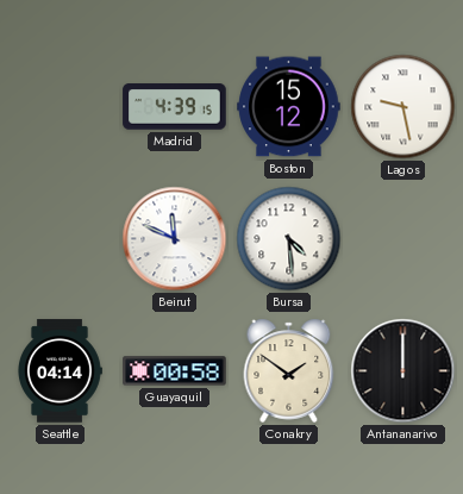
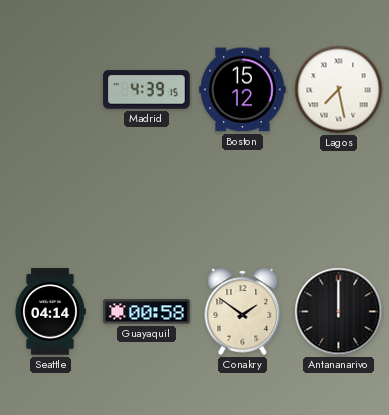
Lagos: 9:28 -> 7:28 (339, 90)
Beirut: 11:49 -> none (175, 239)
Bursa: 4:29 -> none (289, 239)
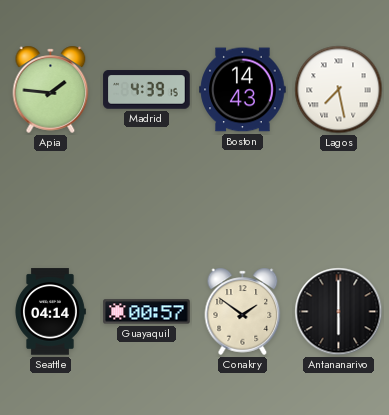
Apia: none -> 1:46 (51, 89)
Boston: 15:12 -> 14:43 (243, 90)
Guayaquil: 00:58 -> 00:57 (147, 312)
Antananarivo: 12:00 -> 6:00 (339, 312)
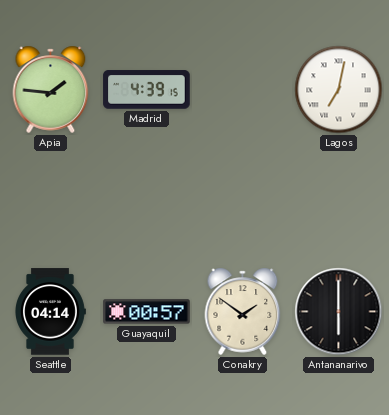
Boston: 14:43 -> none (243, 90)
Lagos: 7:28 -> 7:02 (339, 90)
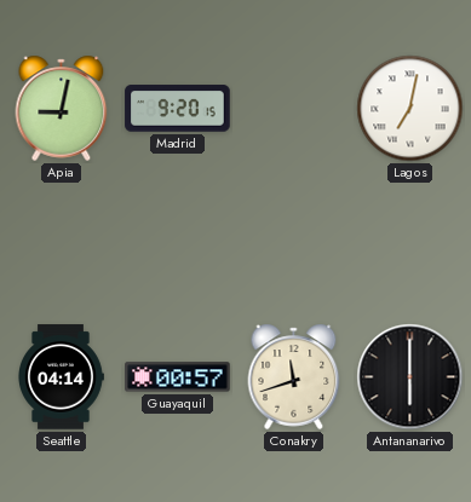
Apia: 1:46 -> 9:02 (62, 108)
Madrid: 4:39 -> 9:20 (178, 109)
Conakry: 1:51 -> 11:42 (294, 376)
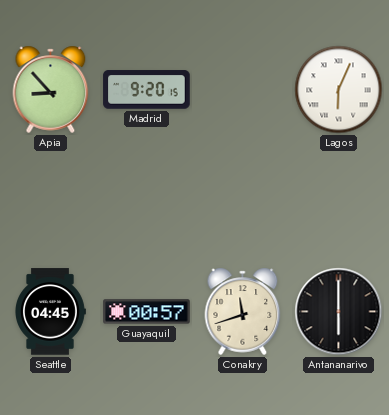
Apia: 9:02 -> 8:53 (51, 89)
Lagos: 7:02 -> 6:04 (339, 90)
Seattle: 04:14 -> 04:45 (51, 312)
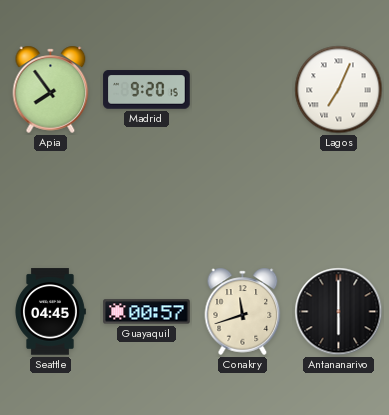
Apia: 8:53 -> 7:54 (51, 89)
Lagos: 6:04 -> 7:04 (339, 90)
